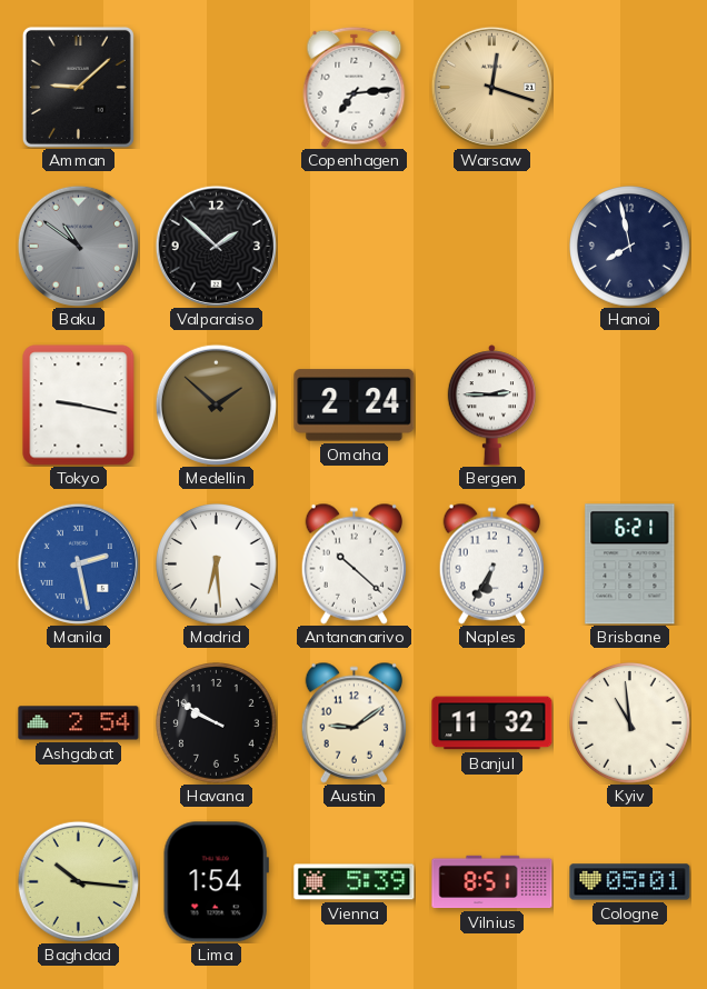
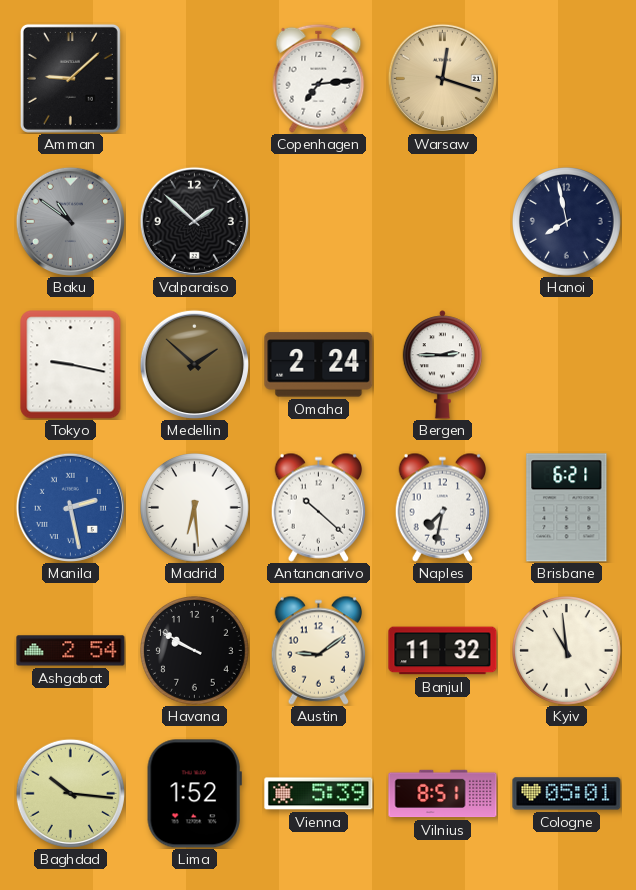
Naples: 6:35 -> 7:32 (443, 507)
Lima: 1:54 -> 1:52 (194, 794)
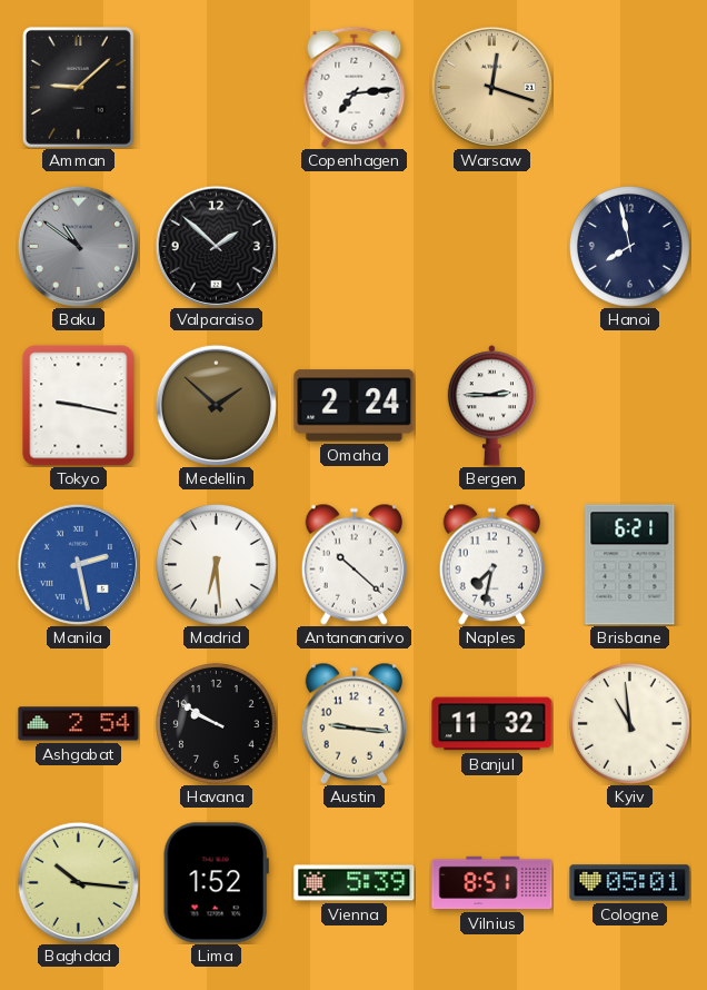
Austin: 9:09 -> 9:16 (355, 723)
